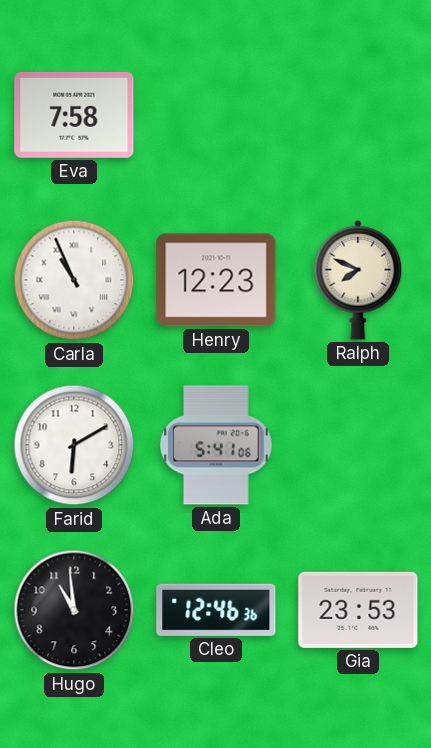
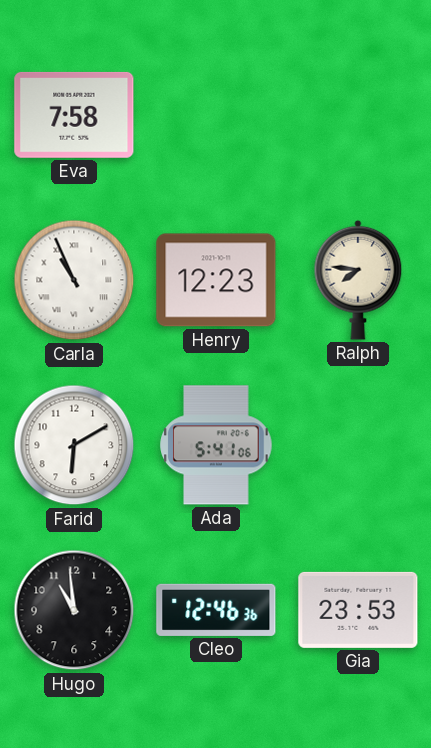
Ralph: 7:49 -> 7:46 (358, 280)
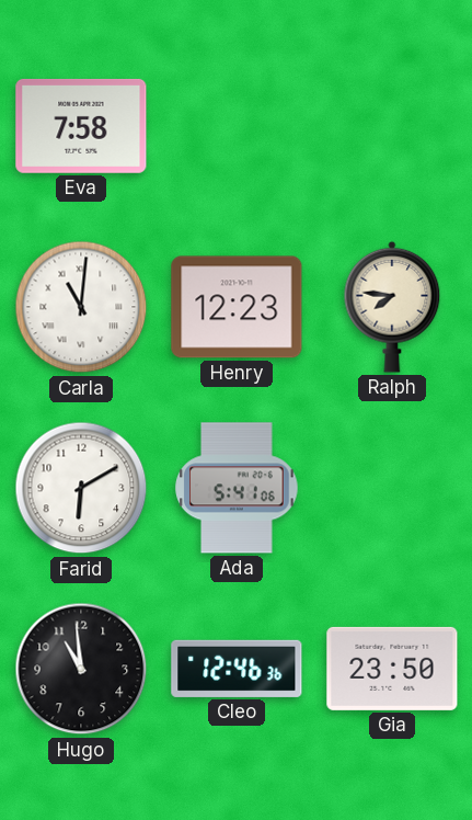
Carla: 10:56 -> 11:01 (81, 307)
Gia: 23:53 -> 23:50 (392, 669)
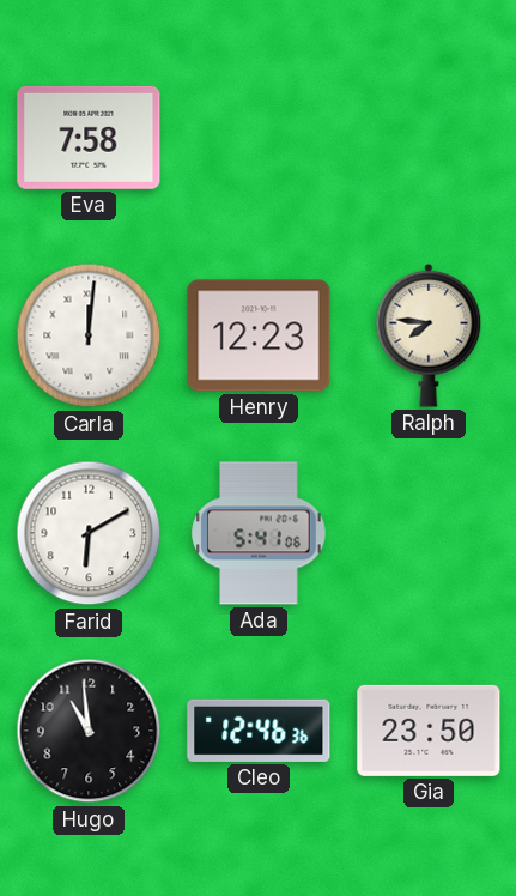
Carla: 11:01 -> 12:01 (89, 335)
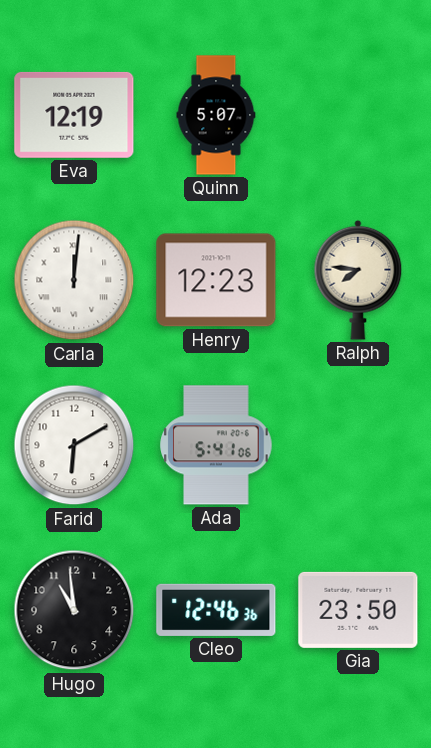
Eva: 7:58 -> 12:19 (74, 115)
Quinn: none -> 5:07 (216, 115)
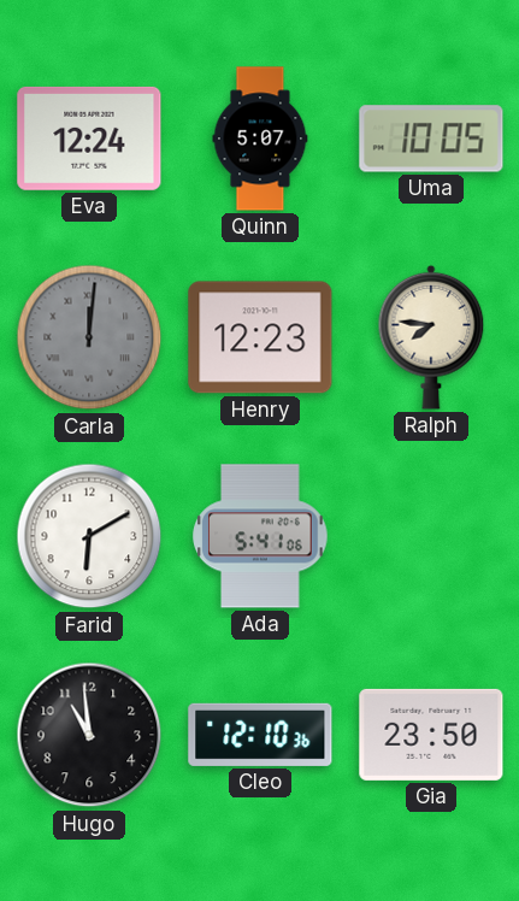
Eva: 12:19 -> 12:24 (89, 139)
Uma: none -> 10:05 (431, 139)
Carla dial: white -> grey (89, 337)
Cleo: 12:46 -> 12:10 (260, 735)
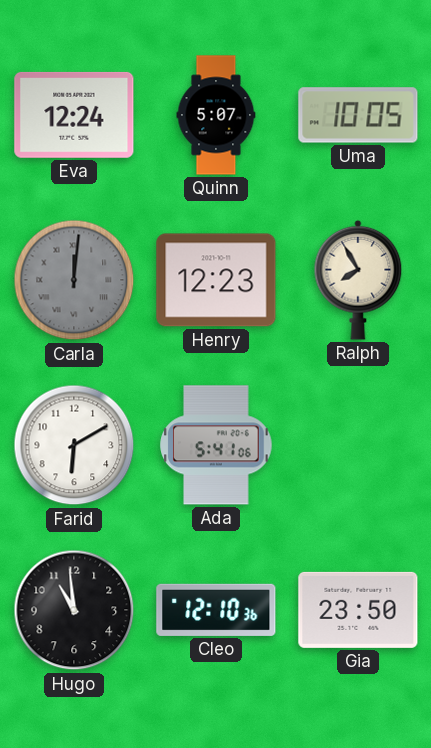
Ralph: 7:46 -> 7:55 (358, 280)
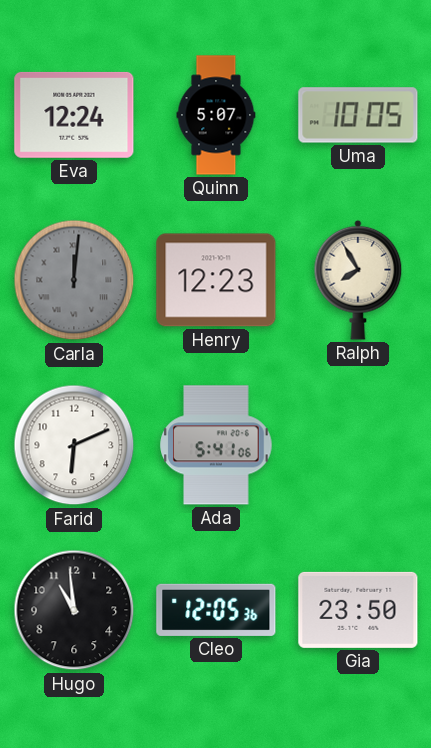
Farid: 6:10 -> 6:11 (74, 445)
Cleo: 12:10 -> 12:05 (216, 610)
